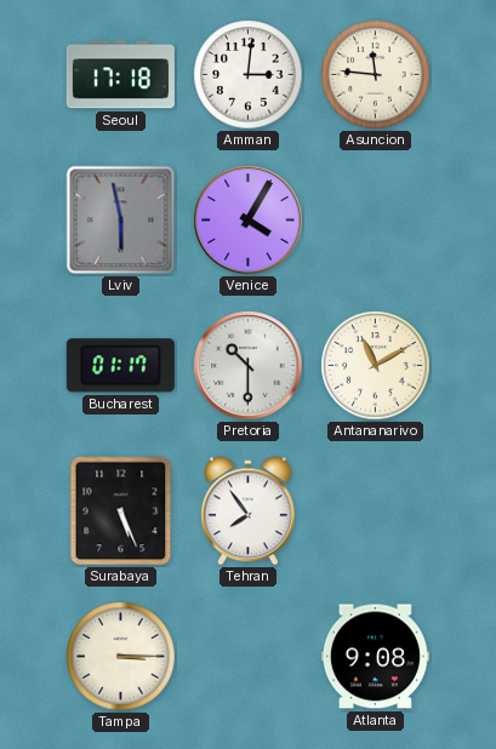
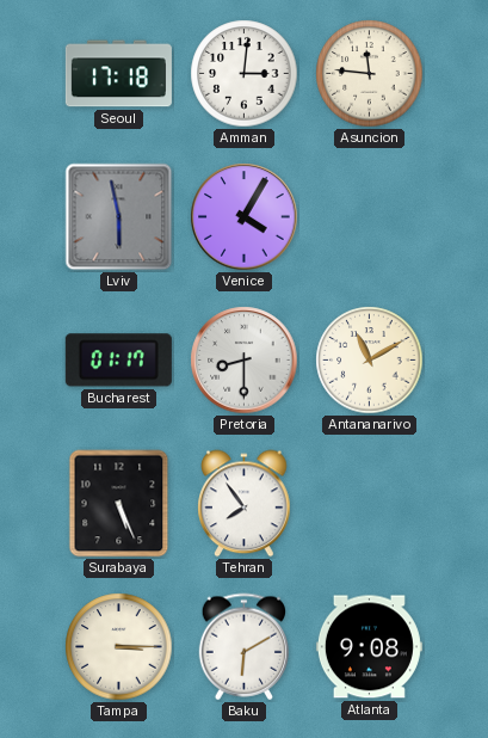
Pretoria: 10:30 -> 8:30 (245, 361)
Baku: none -> 6:10 (245, 647)
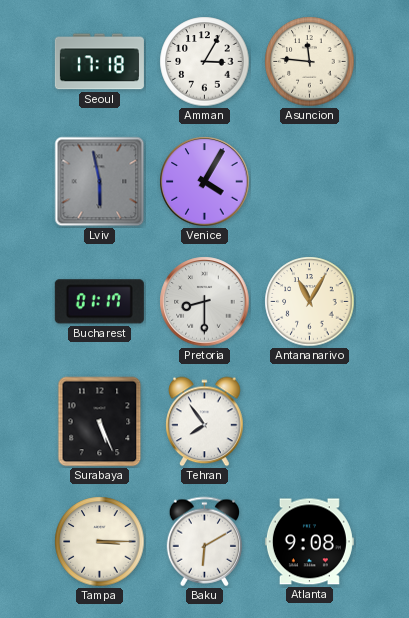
Amman: 3:01 -> 3:05 (205, 62)
Antananarivo: 11:10 -> 11:05 (310, 302)
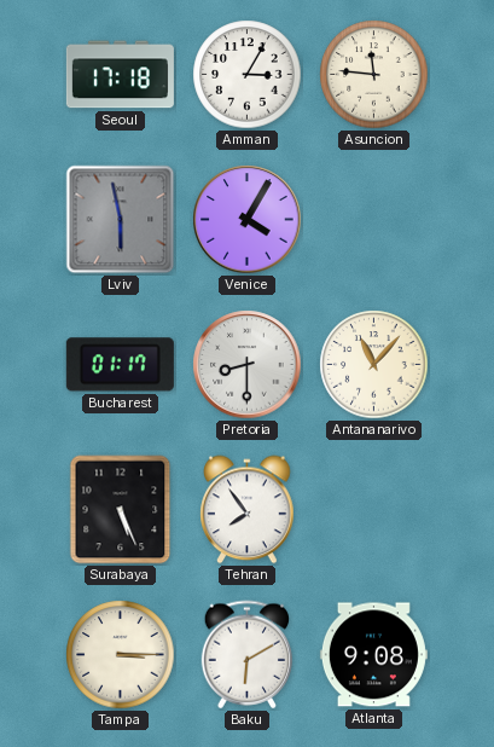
Antananarivo: 11:05 -> 11:07 (374, 365)
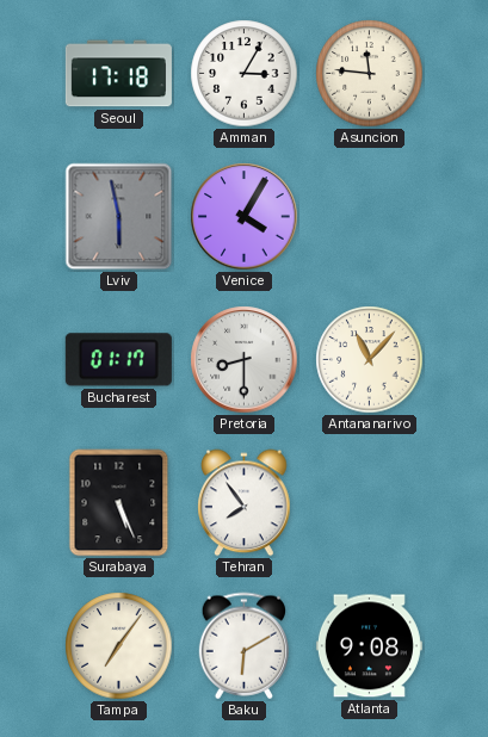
Tampa: 3:15 -> 7:06 (119, 646)
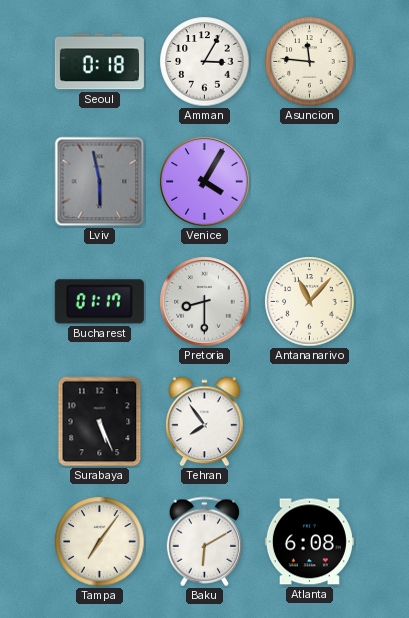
Seoul: 17:18 -> 0:18 (99, 62)
Atlanta: 9:08 -> 6:08 (309, 542)
